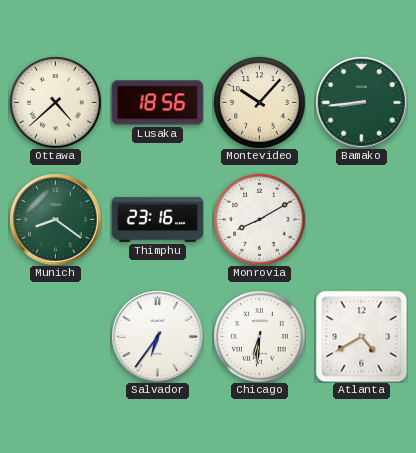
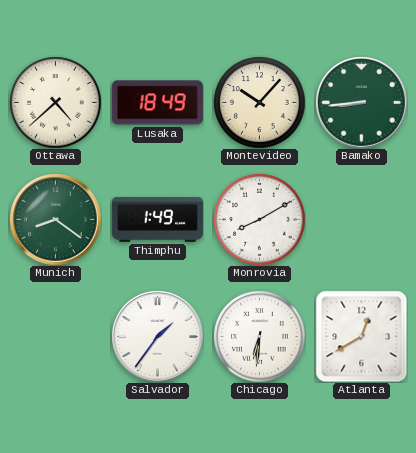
Lusaka: 18:56 -> 18:49 (157, 103)
Thimphu: 23:16 -> 1:49 (157, 219)
Salvador: 6:36 -> 1:36 (158, 337)
Atlanta: 4:40 -> 12:40 (361, 336)
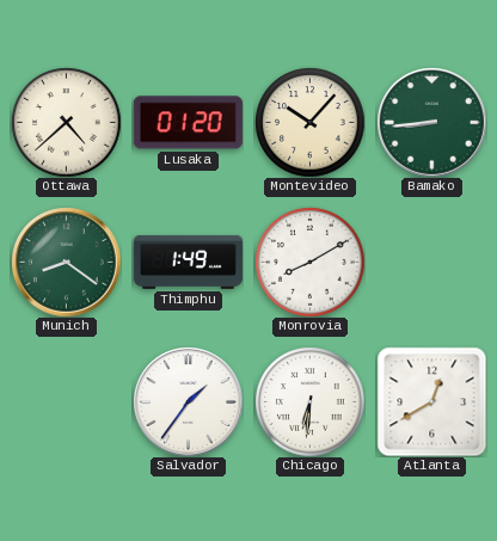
Lusaka: 18:49 -> 01:20 (188, 123)
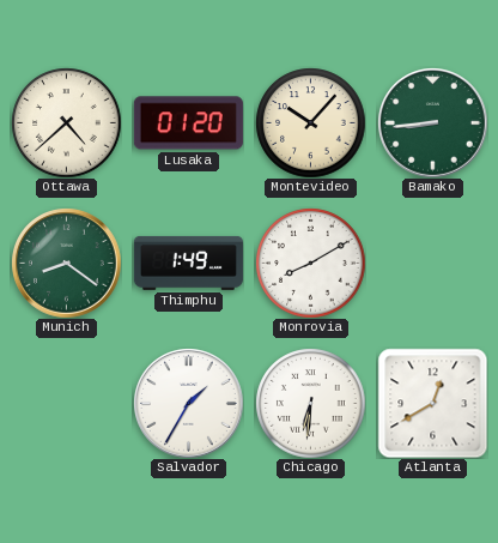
Salvador: 1:36 -> 1:35 (189, 404)
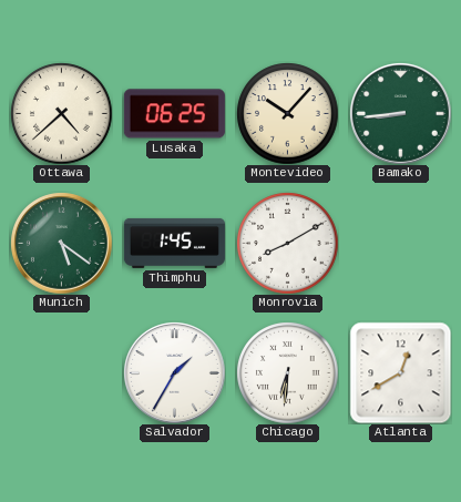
Lusaka: 01:20 -> 06:25 (174, 114)
Munich: 8:21 -> 5:21 (62, 244)
Thimphu: 1:49 -> 1:45 (174, 243)
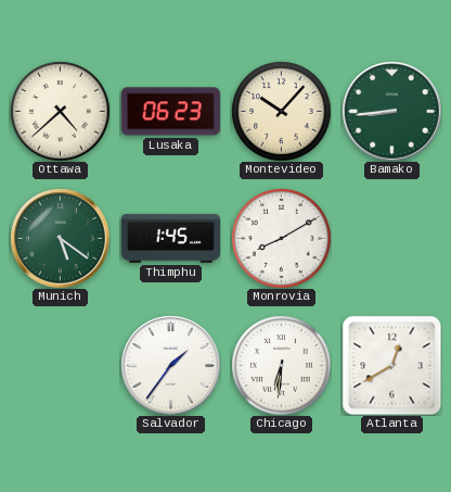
Lusaka: 06:25 -> 06:23 (170, 112)
Salvador: 1:35 -> 1:36 (171, 366)
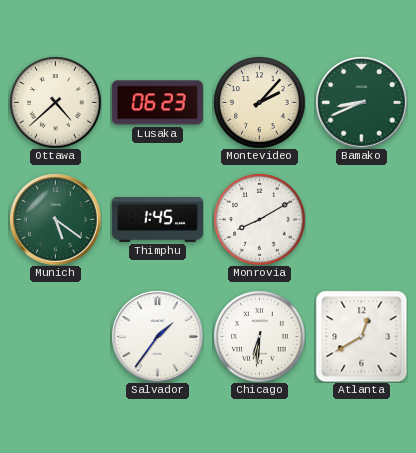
Montevideo: 10:07 -> 2:07 (259, 102)
Bamako: 8:44 -> 8:41 (362, 103)
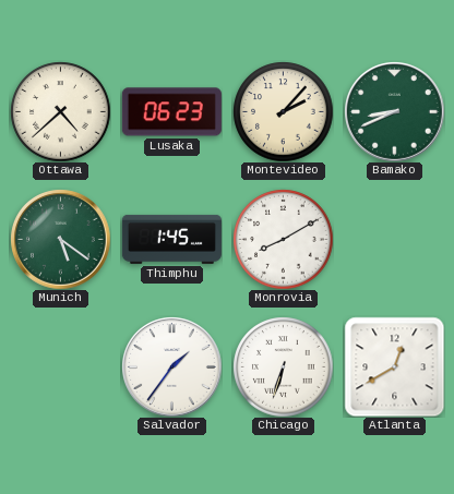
Chicago: 6:31 -> 6:33 (283, 366)
